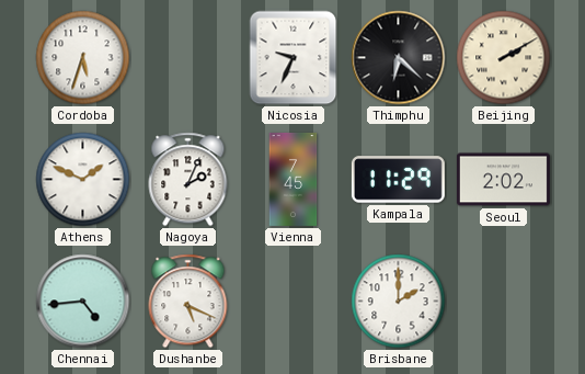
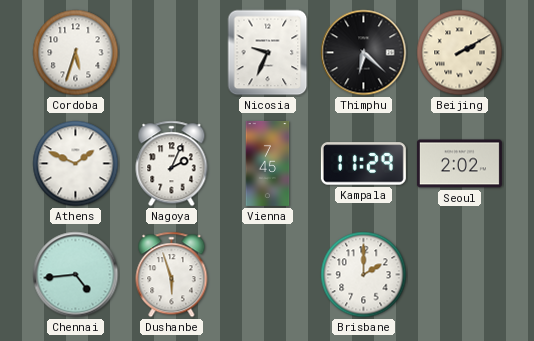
Dushanbe: 5:19 -> 5:57 (172, 275)
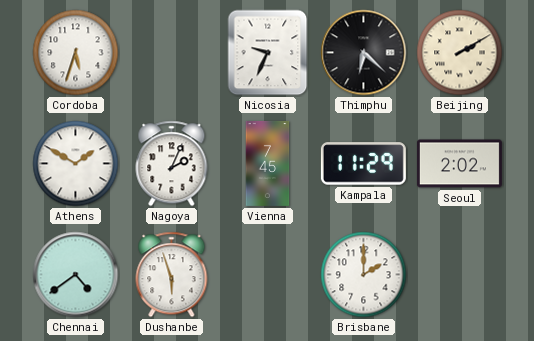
Athens: 1:49 -> 1:50 (76, 164)
Chennai: 4:44 -> 4:39 (76, 275)
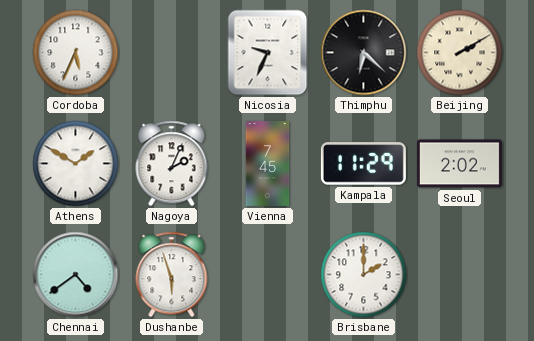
Cordoba: 5:33 -> 5:34 (76, 53)
